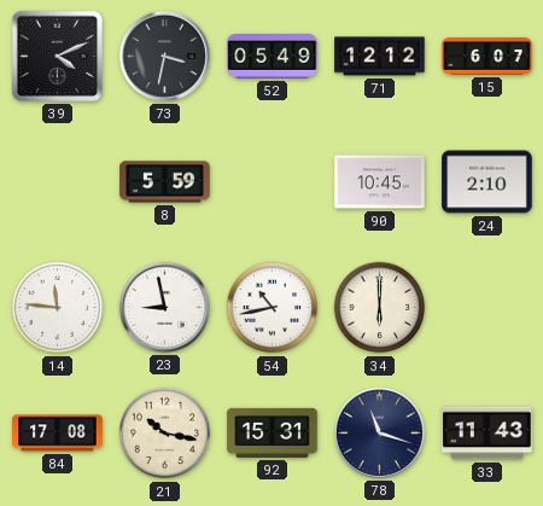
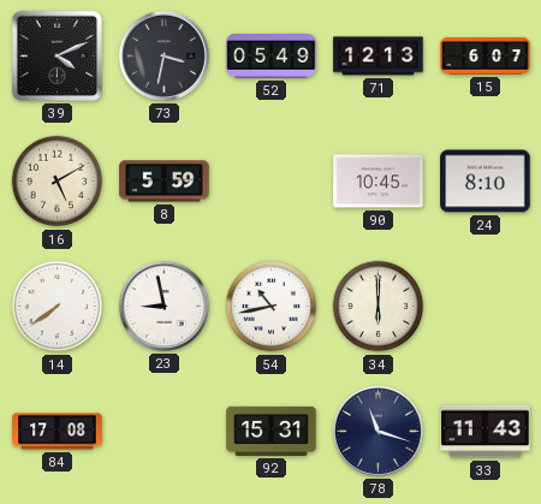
71: 12:12 -> 12:13 (379, 57)
16: none -> 5:10 (58, 182)
24: 2:10 -> 8:10 (486, 182)
14: 11:46 -> 7:39 (58, 307)
21: 10:17 -> none (165, 434)
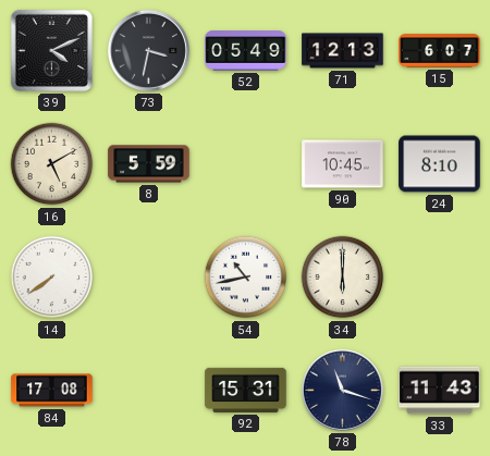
23: 8:58 -> none (164, 306)
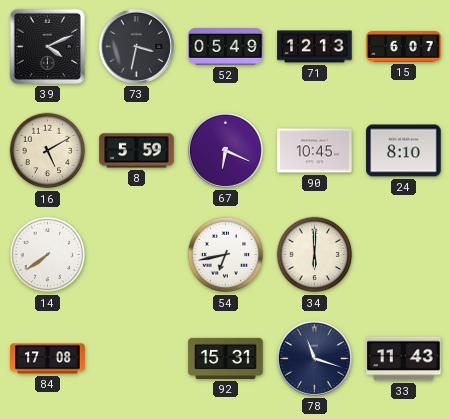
67: none -> 6:19 (225, 150)
54: 10:43 -> 6:43 (226, 255)
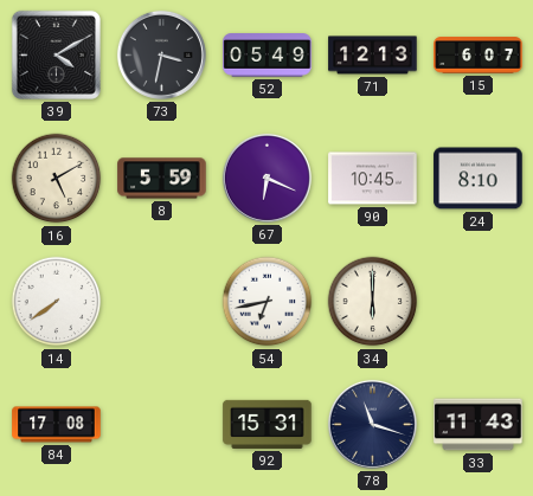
39: 4:11 -> 4:10 (56, 54)
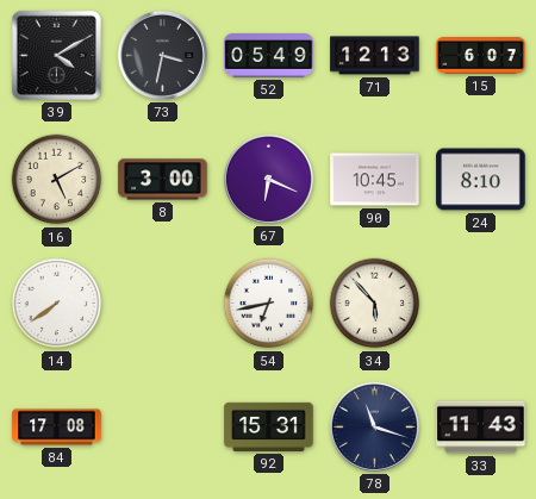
8: 5:59 -> 3:00 (163, 180)
34: 6:00 -> 5:53 (375, 304)
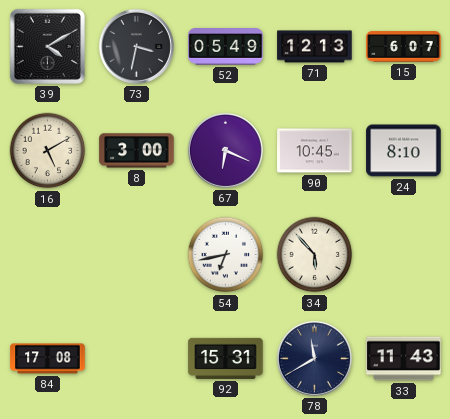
14: 7:39 -> none (57, 304)
78: 11:18 -> 11:40 (314, 358)
